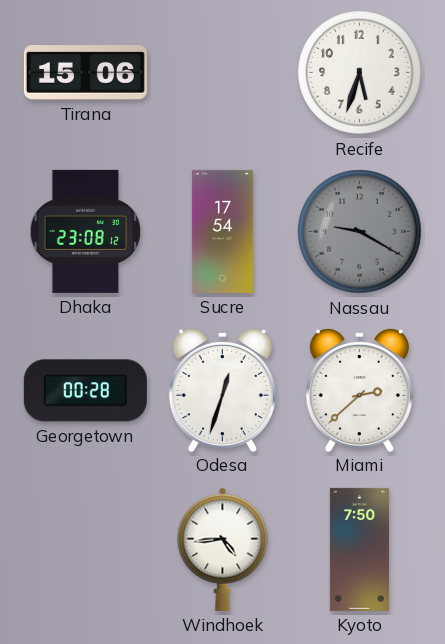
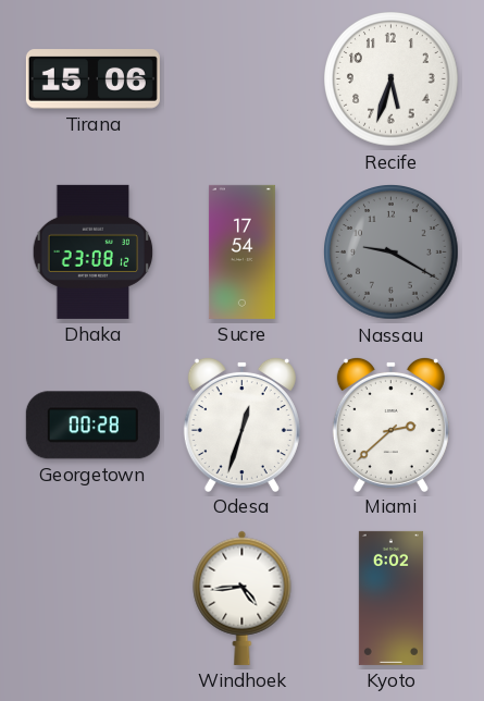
Kyoto: 7:50 -> 6:02 (390, 598)
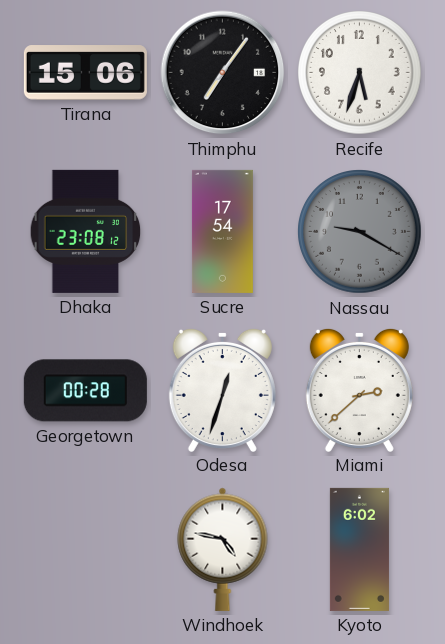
Thimphu: none -> 7:06 (223, 73)
Windhoek: 4:44 -> 4:47 (223, 549)
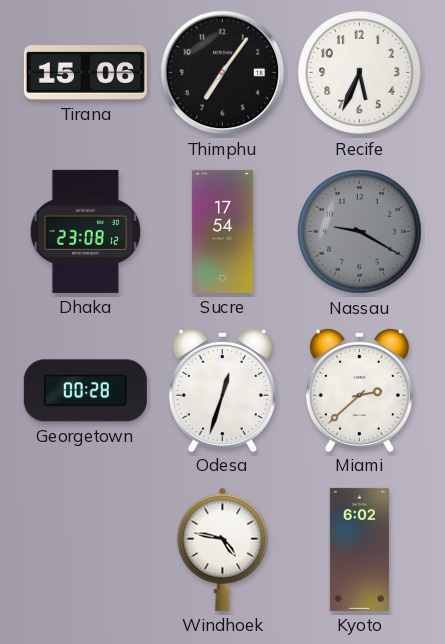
Recife: 5:33 -> 5:34 (360, 73)
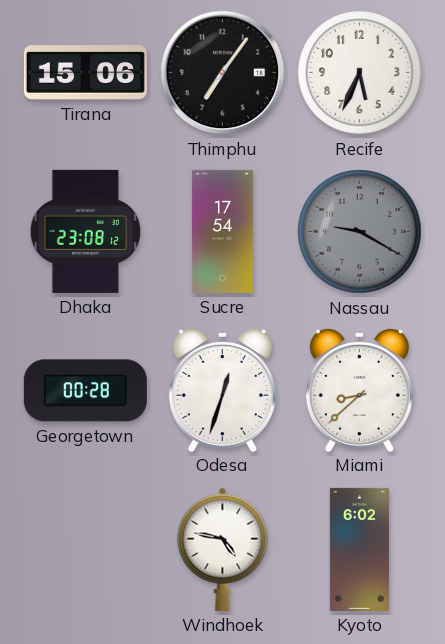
Miami: 2:38 -> 8:38 (359, 389)
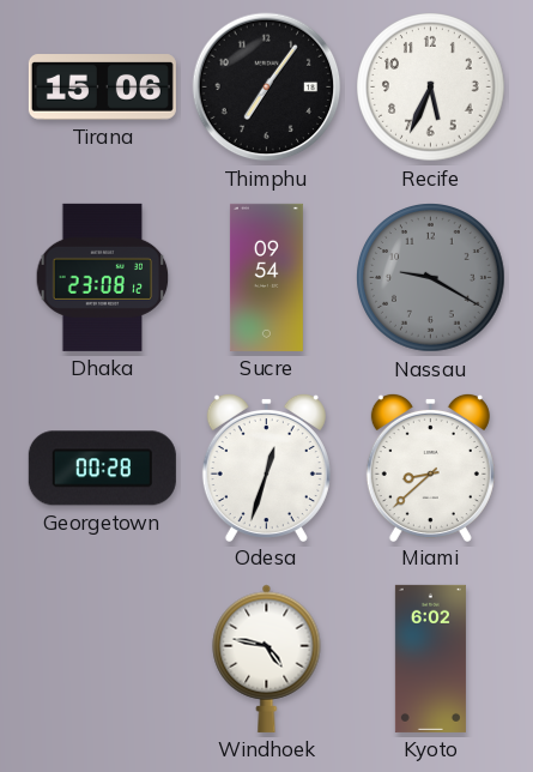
Sucre: 17:54 -> 09:54 (266, 277)
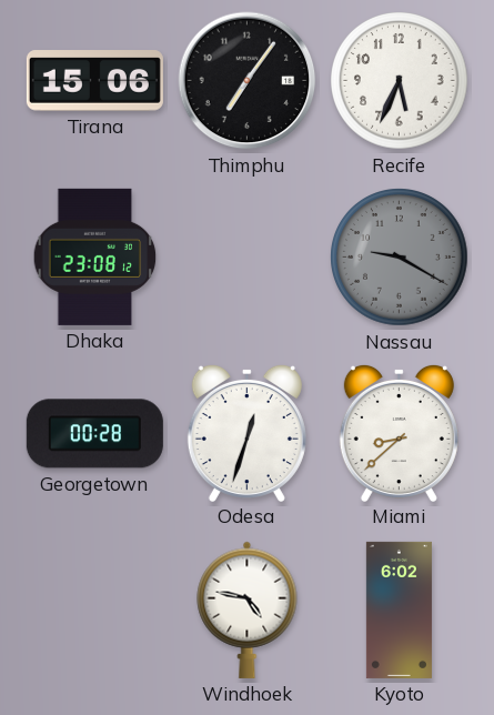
Sucre: 09:54 -> none (266, 277)
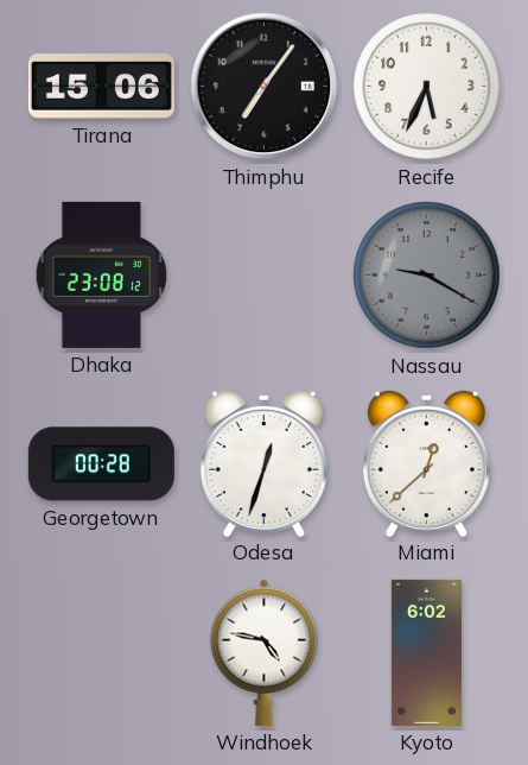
Miami: 8:38 -> 12:38 (426, 462)
